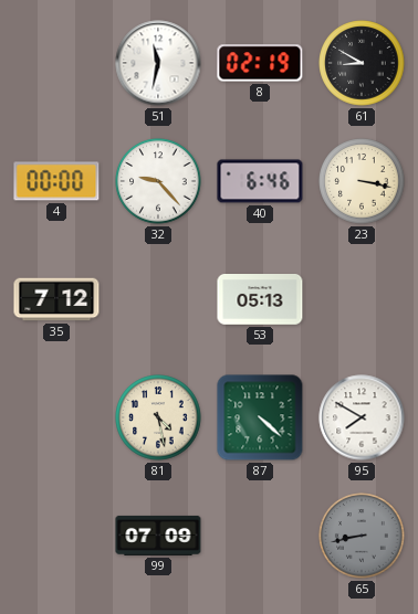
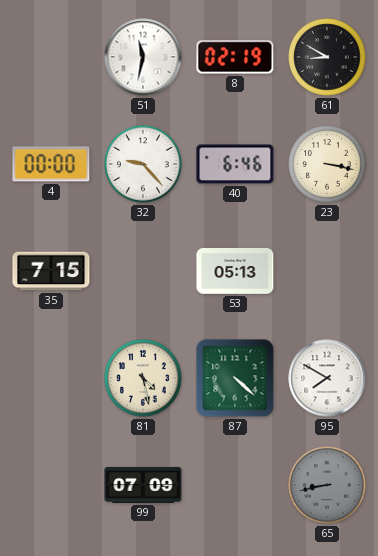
35: 7:12 -> 7:15 (51, 271)
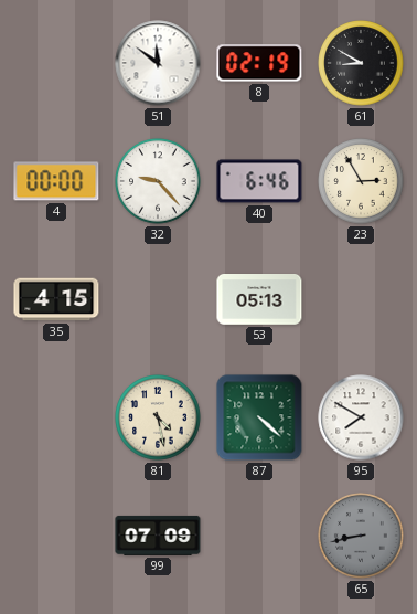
51: 11:32 -> 11:51 (158, 63)
23: 3:17 -> 2:55 (361, 181)
35: 7:15 -> 4:15 (56, 299)
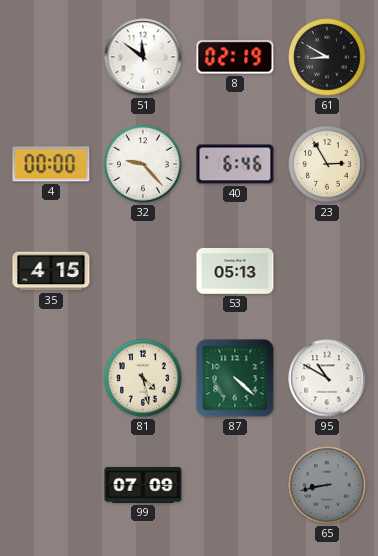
95: 7:50 -> 10:50 (327, 378)
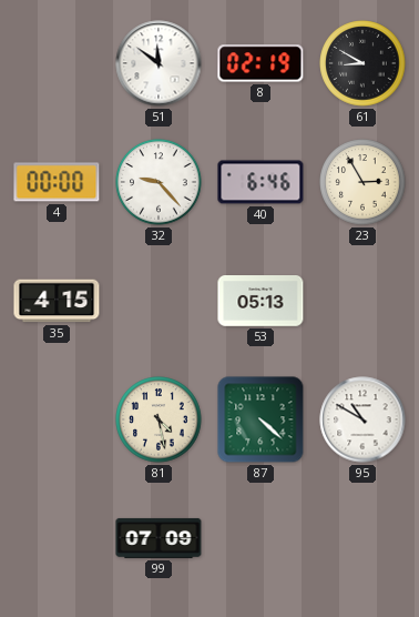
65: 8:43 -> none (327, 485)
